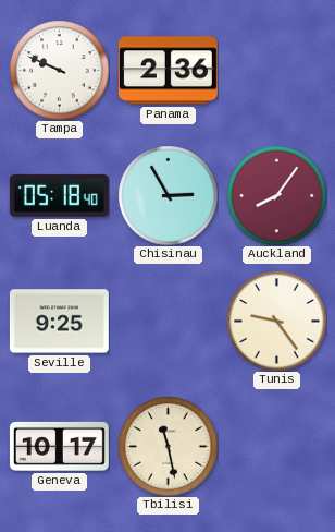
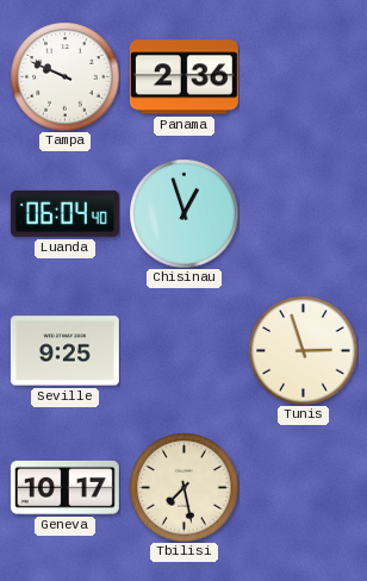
Luanda: 05:18 -> 06:04 (64, 213)
Chisinau: 2:55 -> 12:57 (183, 213)
Auckland: 8:06 -> none (276, 195)
Tunis: 9:24 -> 2:57 (303, 350)
Tbilisi: 11:28 -> 7:28 (183, 487)
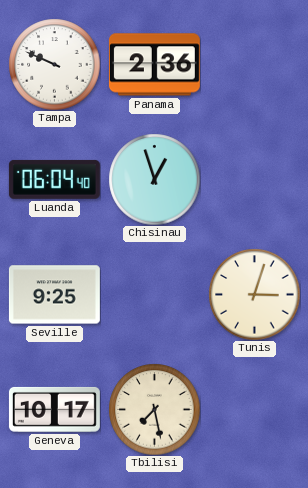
Tunis: 2:57 -> 3:03 (254, 294)
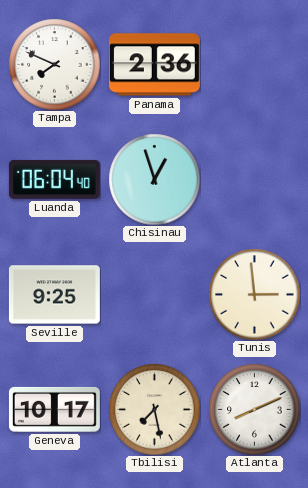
Tampa: 9:49 -> 7:49 (54, 64)
Tunis: 3:03 -> 2:59 (254, 294)
Atlanta: none -> 8:11 (254, 409)
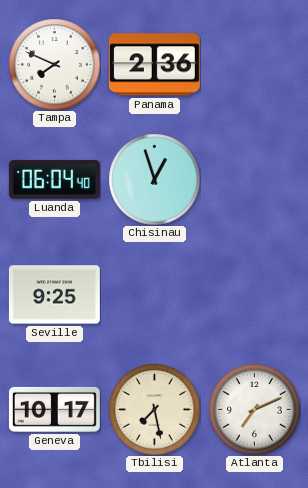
Tunis: 2:59 -> none (254, 294)
Atlanta: 8:11 -> 7:11 (254, 409)
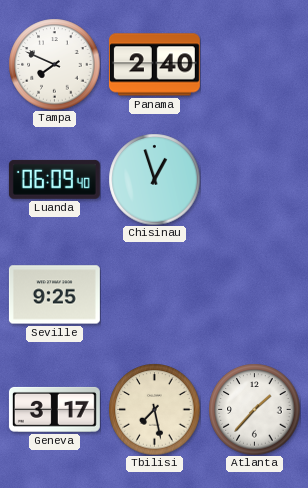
Panama: 2:36 -> 2:40 (154, 65)
Luanda: 06:04 -> 06:09 (54, 179)
Geneva: 10:17 -> 3:17 (54, 409)
Atlanta: 7:11 -> 1:37 (254, 409)
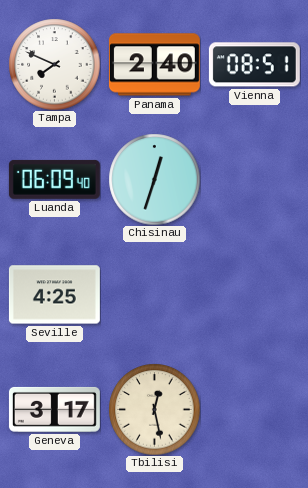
Vienna: none -> 08:51 (254, 65)
Chisinau: 12:57 -> 12:33 (154, 179)
Seville: 9:25 -> 4:25 (54, 295)
Tbilisi: 7:28 -> 12:28 (154, 409)
Atlanta: 1:37 -> none (254, 409)
